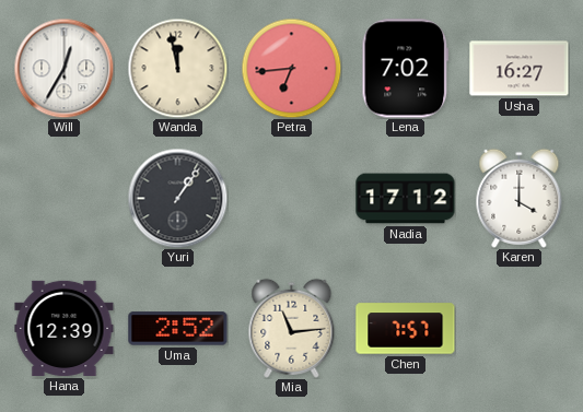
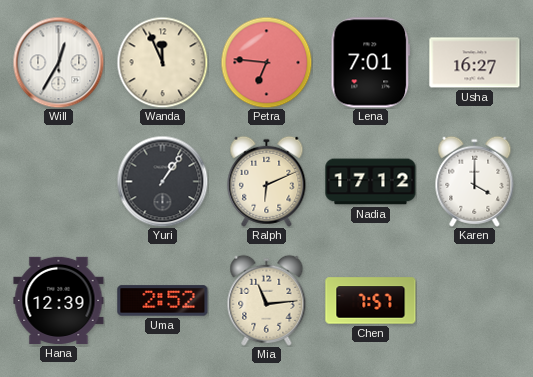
Wanda: 11:58 -> 11:56 (162, 62)
Petra: 6:44 -> 6:46 (266, 62)
Lena: 7:02 -> 7:01 (371, 63)
Ralph: none -> 6:11 (267, 181)
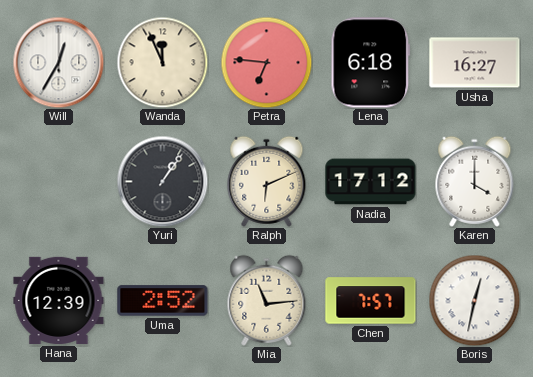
Lena: 7:01 -> 6:18 (371, 63)
Boris: none -> 12:32 (474, 300)
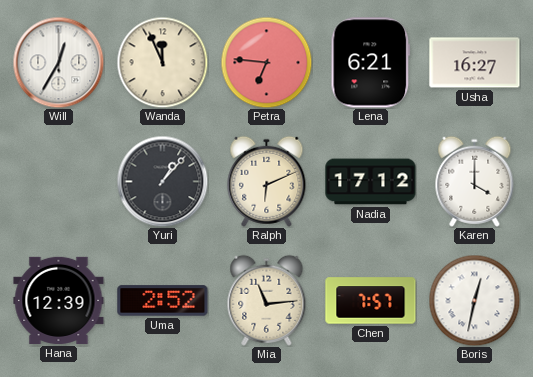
Lena: 6:18 -> 6:21 (371, 63)
Yuri: 1:06 -> 1:07 (162, 181)
